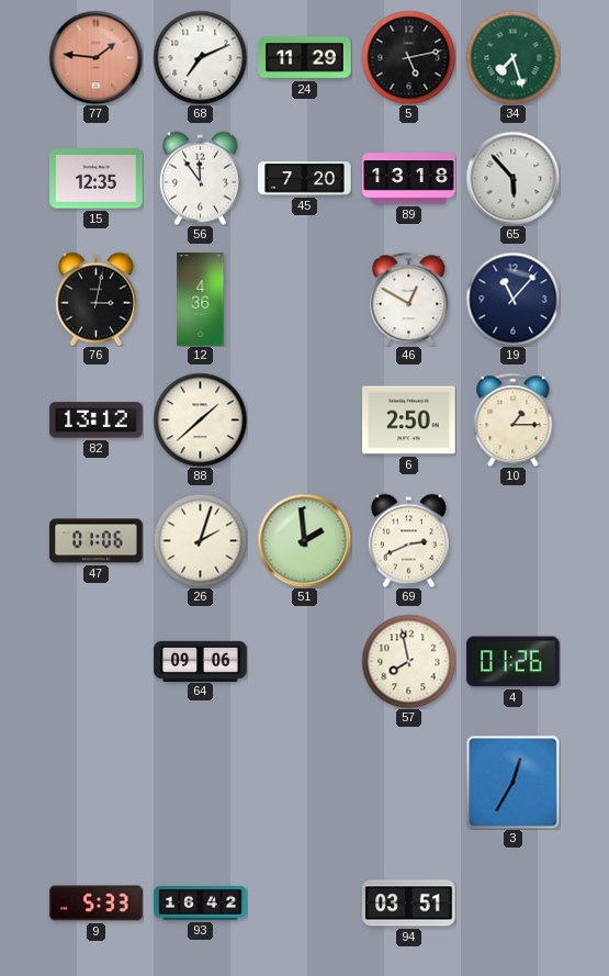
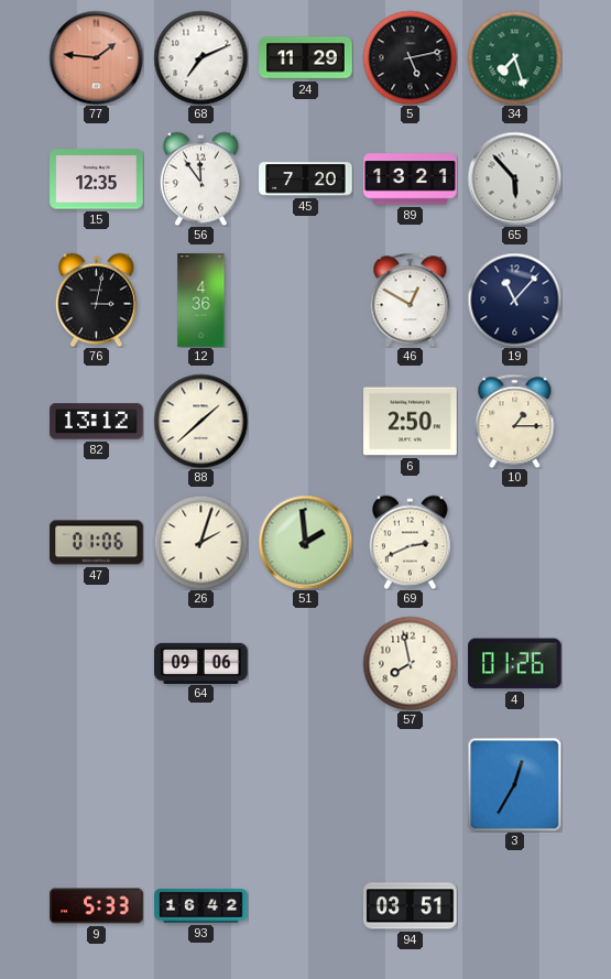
89: 13:18 -> 13:21 (411, 180)
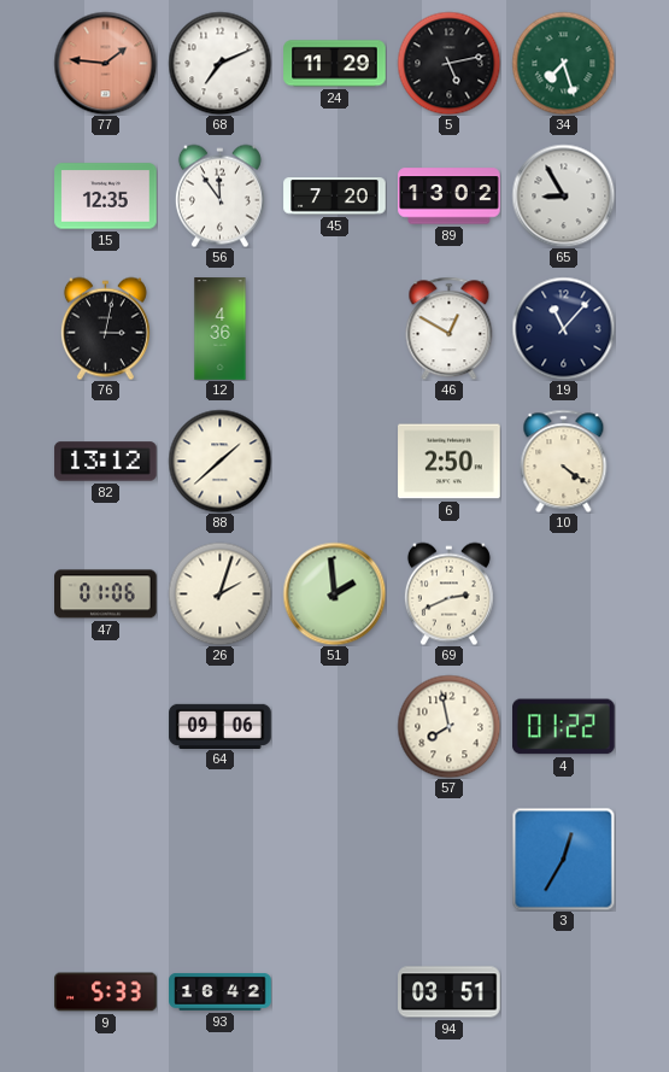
89: 13:21 -> 13:02 (450, 197)
65: 5:53 -> 8:55 (563, 195)
10: 1:15 -> 4:21 (564, 461)
4: 01:26 -> 01:22 (564, 727)
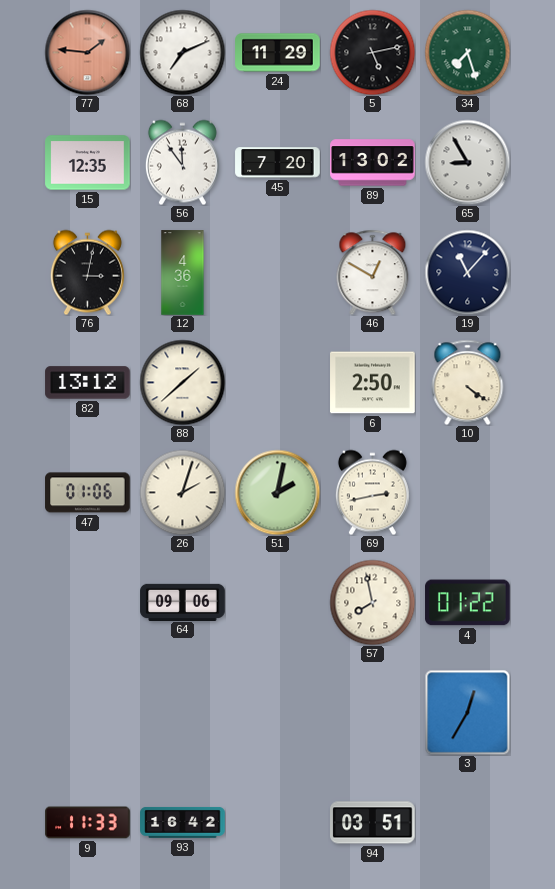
51: 1:59 -> 2:02 (277, 492)
69: 2:41 -> 2:43 (372, 492)
9: 5:33 -> 11:33 (88, 823)
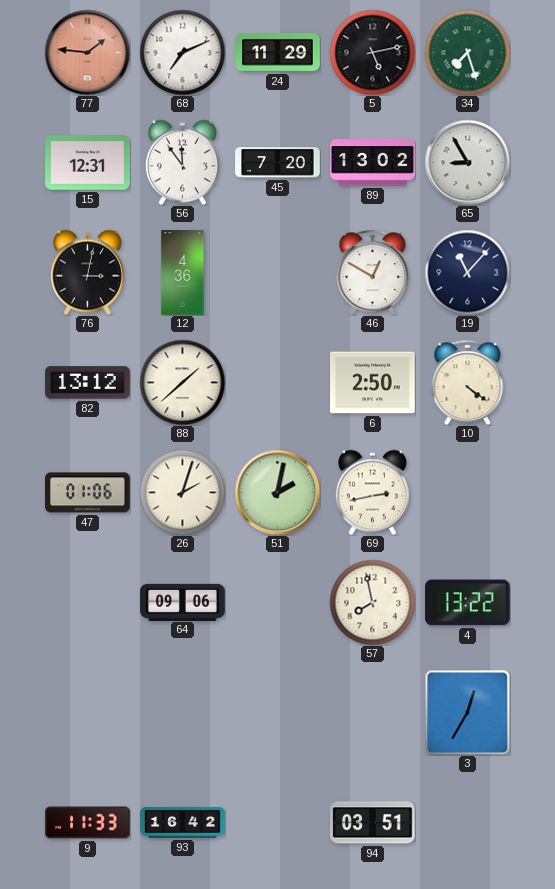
15: 12:35 -> 12:31 (88, 163)
4: 01:22 -> 13:22 (468, 603)
